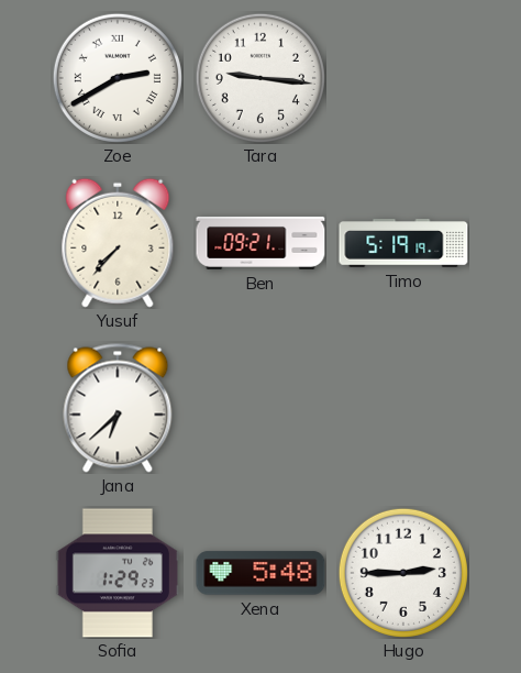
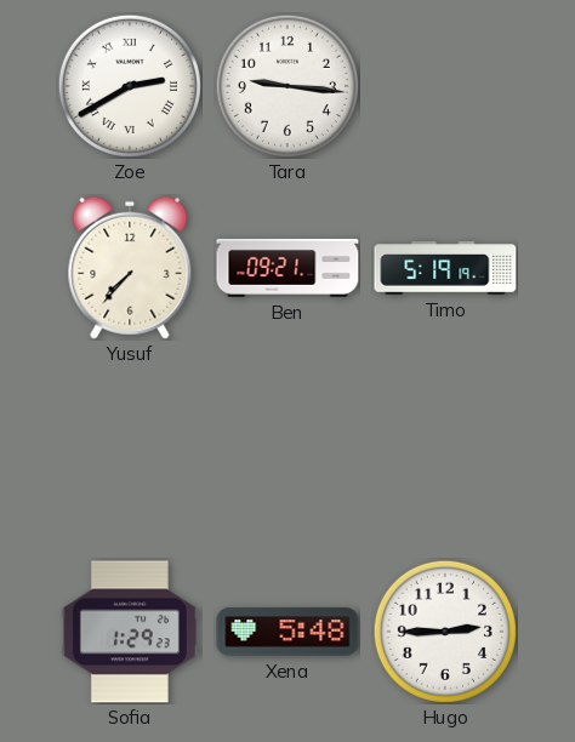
Jana: 6:38 -> none (118, 408)
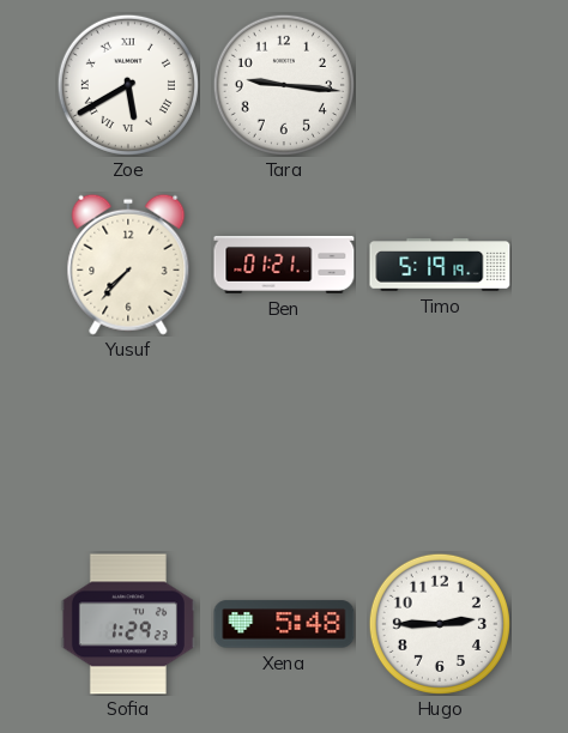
Zoe: 2:40 -> 5:40 (128, 85)
Ben: 09:21 -> 01:21 (284, 265)
